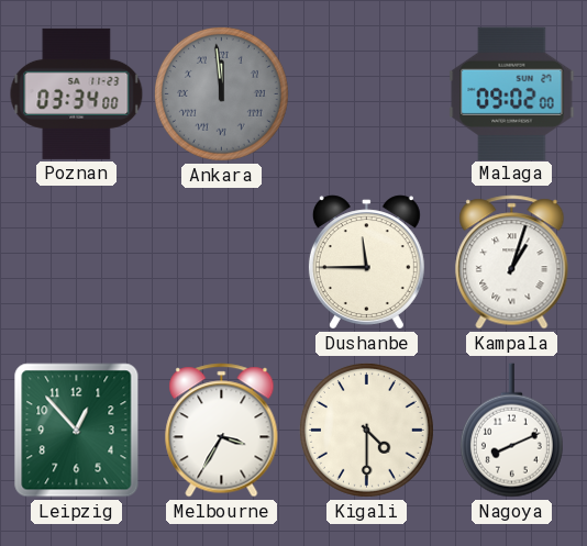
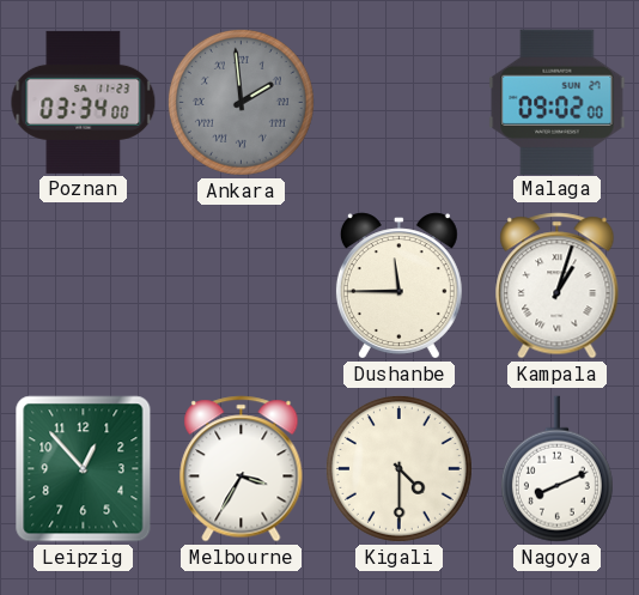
Ankara: 11:59 -> 1:59 (241, 102)
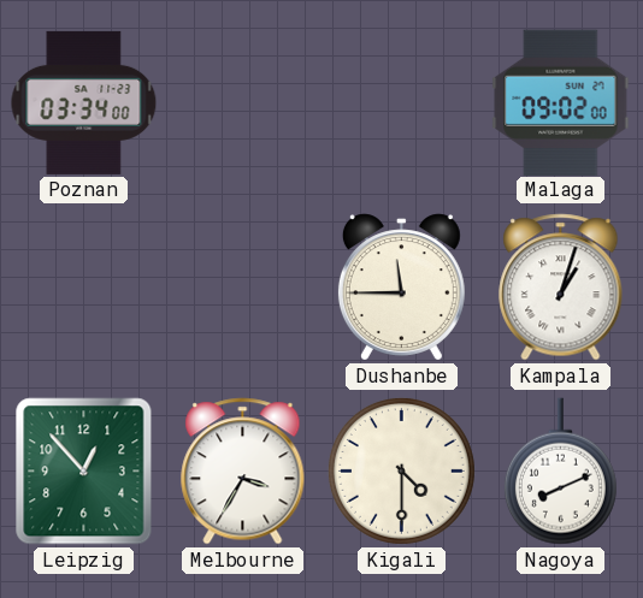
Ankara: 1:59 -> none (241, 102)
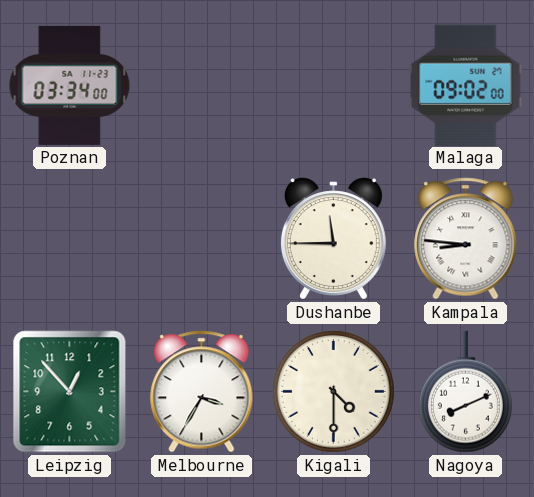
Kampala: 1:03 -> 8:46 (466, 239)
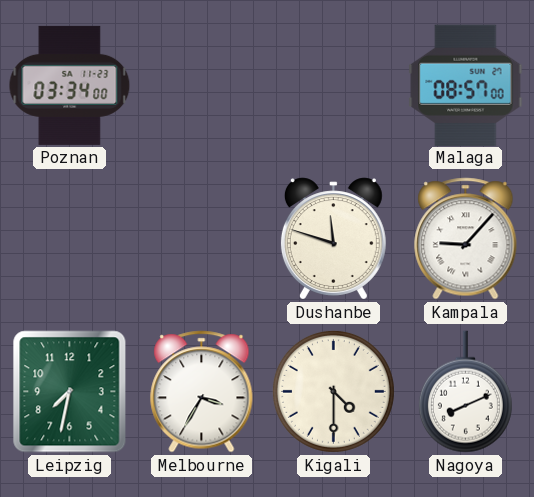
Malaga: 09:02 -> 08:57 (466, 85)
Dushanbe: 11:45 -> 11:48 (333, 239)
Kampala: 8:46 -> 9:07 (466, 239)
Leipzig: 12:53 -> 7:32 (70, 392)
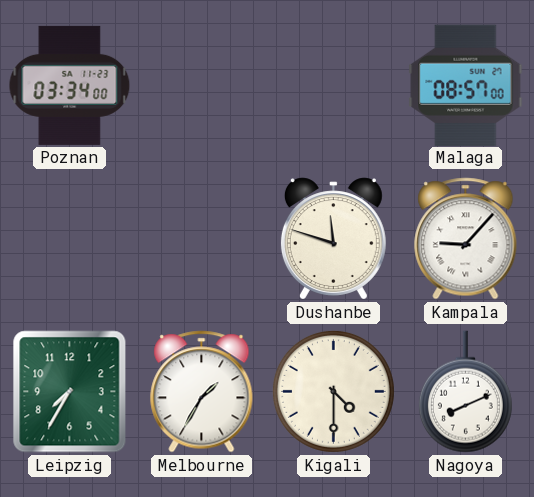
Leipzig: 7:32 -> 7:35 (70, 392)
Melbourne: 3:35 -> 1:35 (202, 392)
